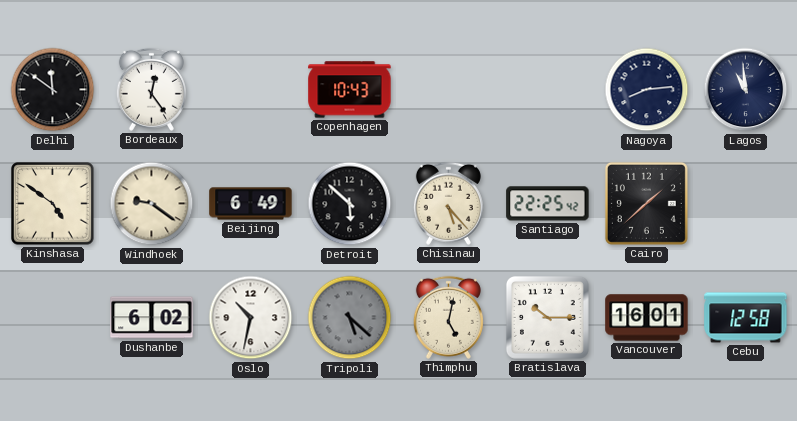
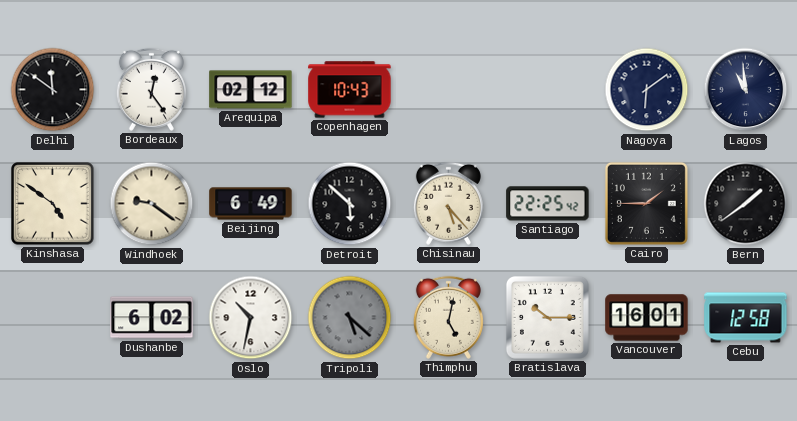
Arequipa: none -> 02:12 (251, 90)
Nagoya: 8:14 -> 6:09 (647, 90)
Cairo: 1:38 -> 1:45 (646, 203)
Bern: none -> 1:39 (746, 204)
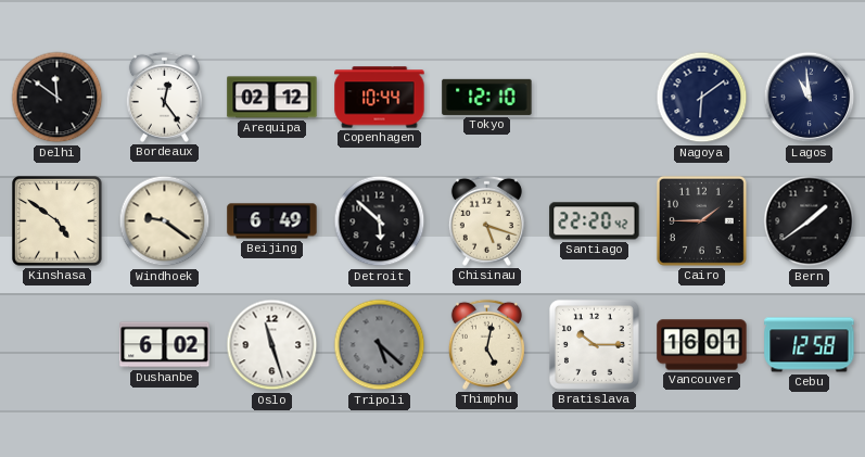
Copenhagen: 10:43 -> 10:44 (380, 98)
Tokyo: none -> 12:10 (487, 97)
Chisinau: 5:23 -> 5:18 (486, 220)
Santiago: 22:25 -> 22:20 (595, 221)
Oslo: 10:32 -> 11:27 (272, 345)
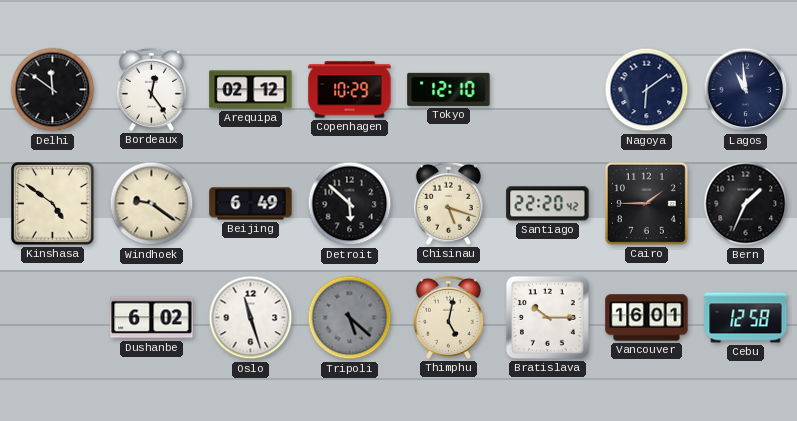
Copenhagen: 10:44 -> 10:29 (350, 90)
Bern: 1:39 -> 1:34 (746, 204)
